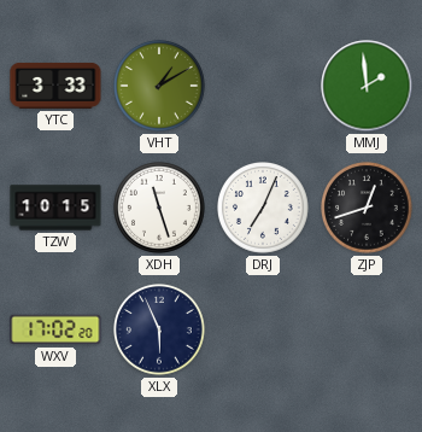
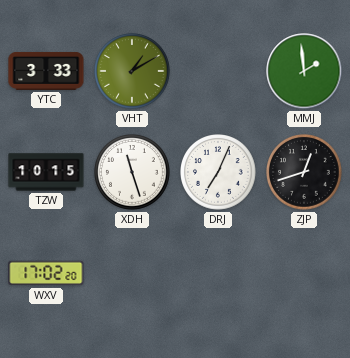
XLX: 5:56 -> none (160, 329)
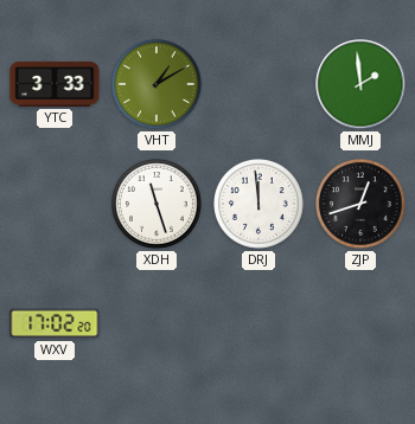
TZW: 10:15 -> none (46, 172)
DRJ: 7:04 -> 11:59 (260, 204)
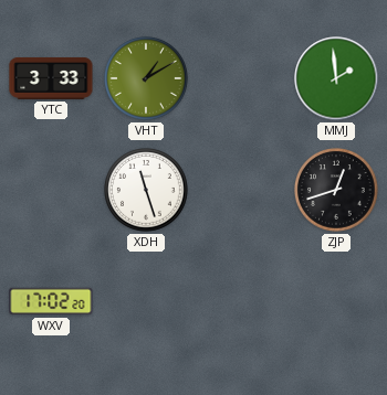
DRJ: 11:59 -> none (260, 204)
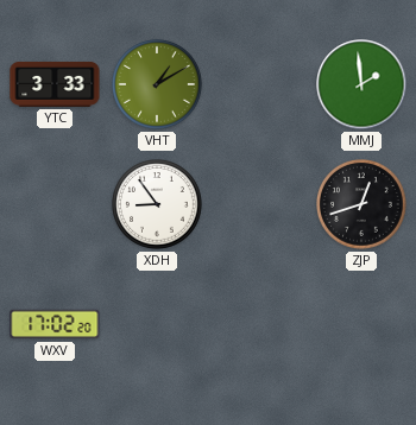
XDH: 11:27 -> 8:54 (158, 204)
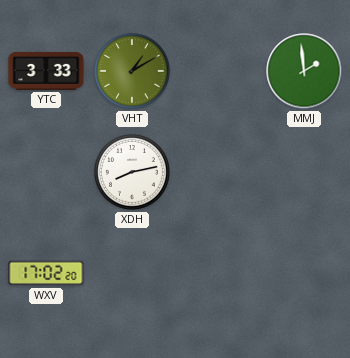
XDH: 8:54 -> 8:13 (133, 172)
ZJP: 12:42 -> none (363, 204)
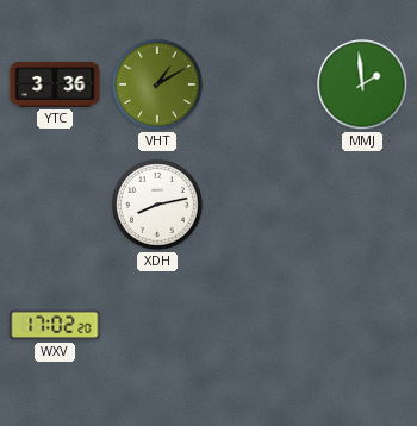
YTC: 3:33 -> 3:36 (55, 84)
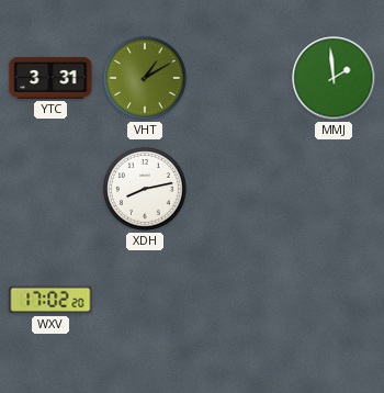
YTC: 3:36 -> 3:31 (50, 78)
